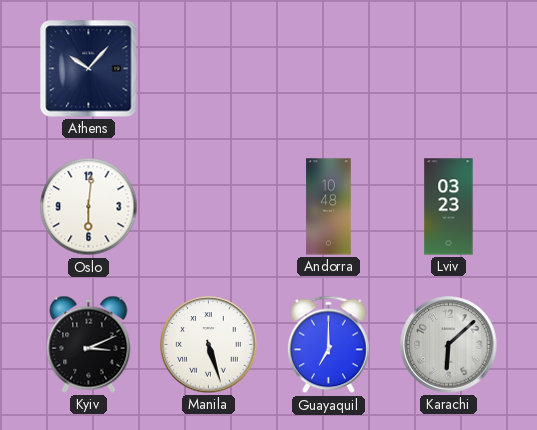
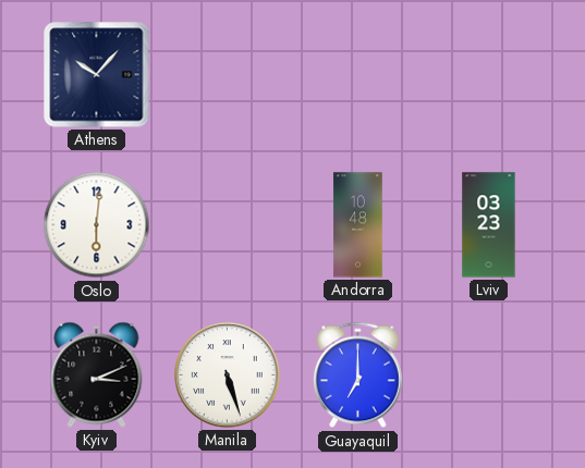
Karachi: 6:08 -> none (449, 345)
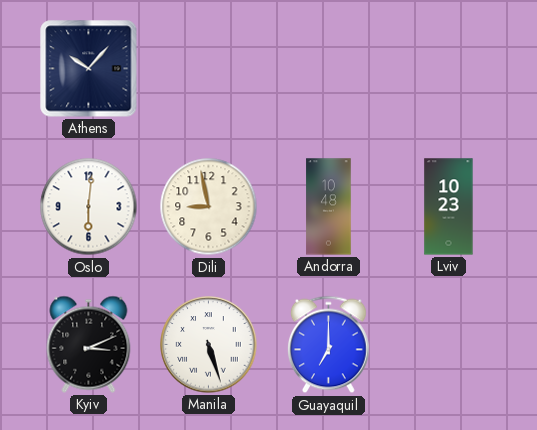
Dili: none -> 8:58 (209, 207)
Lviv: 03:23 -> 10:23 (449, 207)
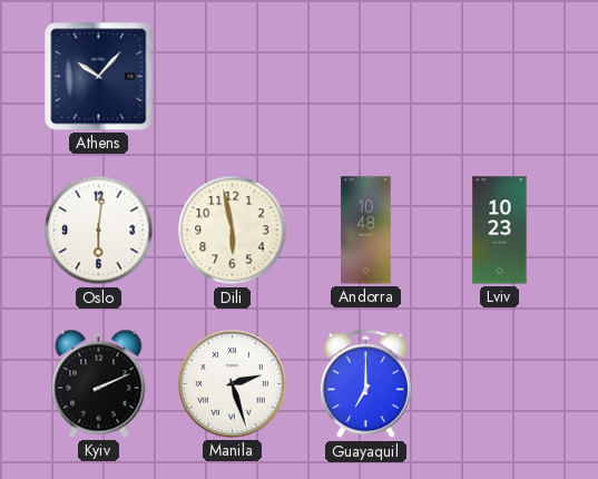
Dili: 8:58 -> 5:58 (233, 231)
Kyiv: 3:11 -> 2:11 (99, 383)
Manila: 5:27 -> 2:27 (233, 384)
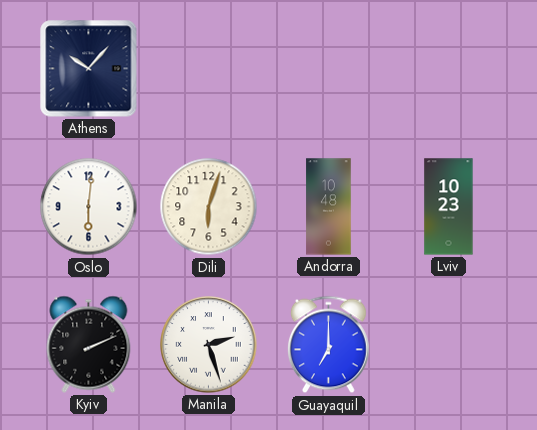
Dili: 5:58 -> 6:03 (209, 207)
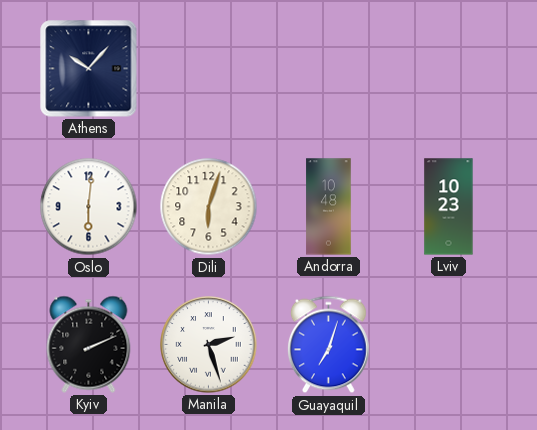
Guayaquil: 7:00 -> 7:03 (329, 345)
